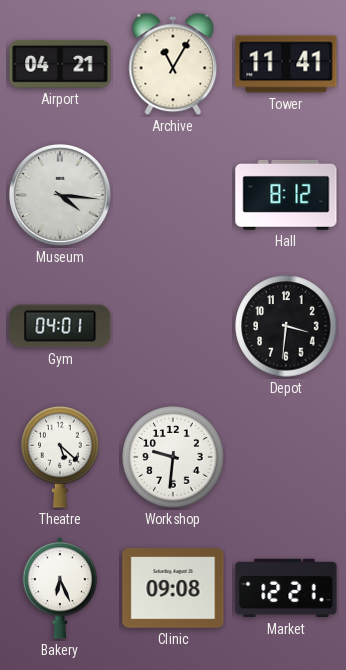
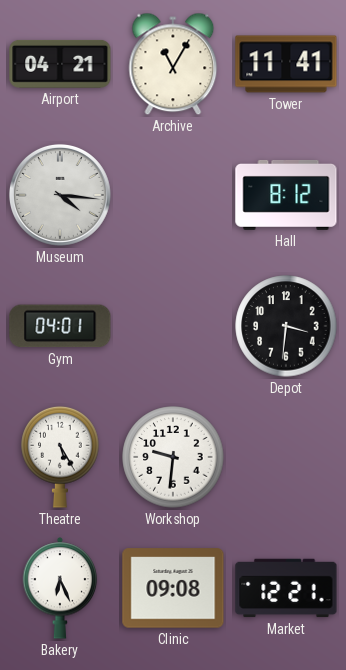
Theatre: 5:22 -> 5:25 (60, 457)
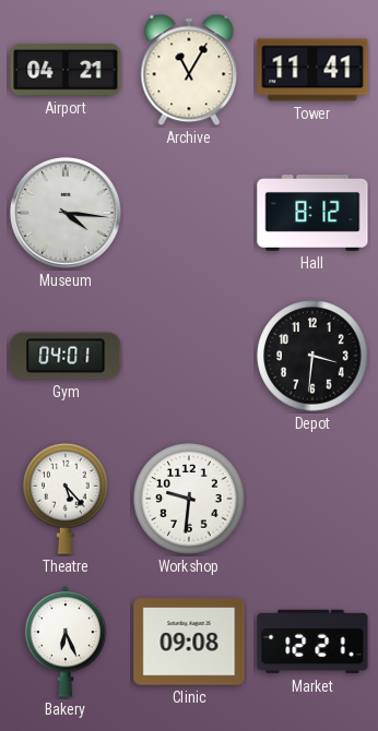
Theatre: 5:25 -> 5:23 (66, 499)
